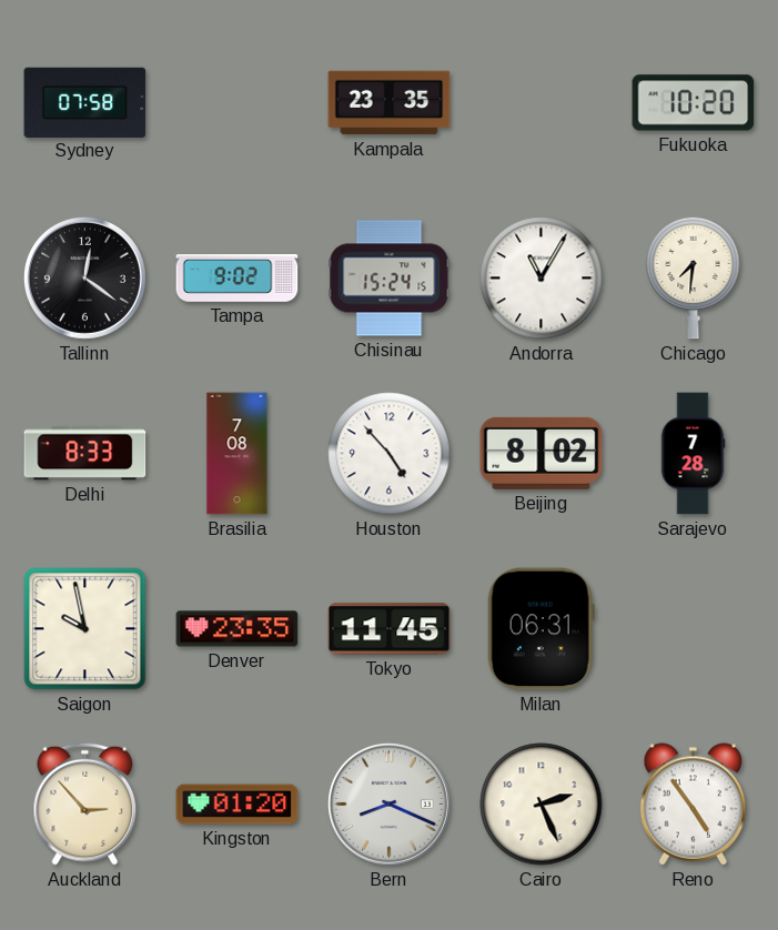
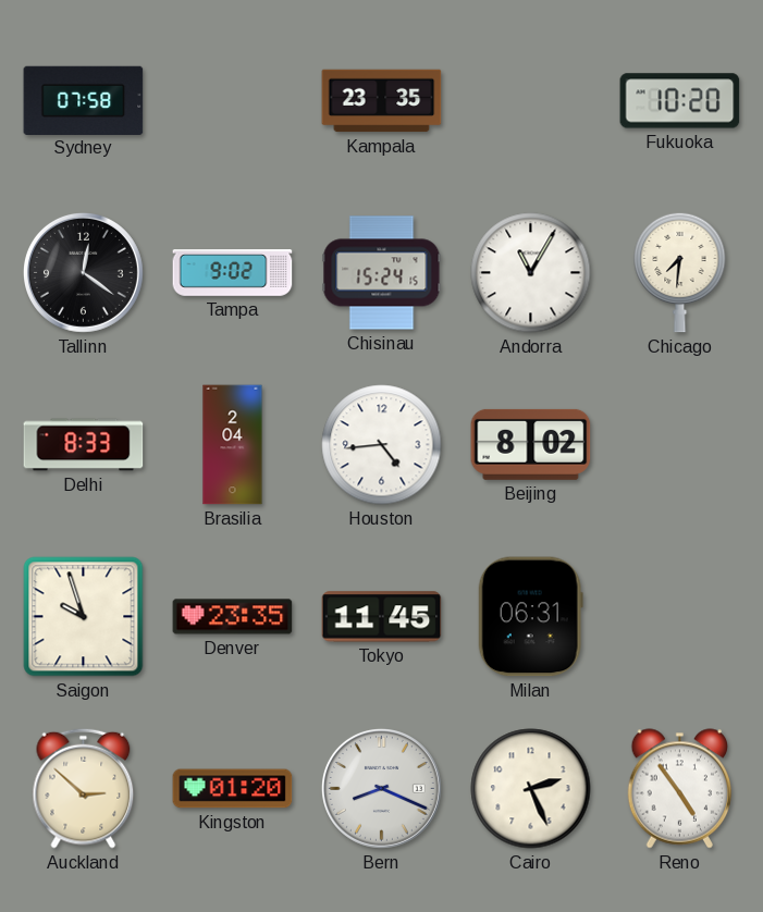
Brasilia: 7:08 -> 2:04 (233, 445)
Houston: 4:53 -> 4:44 (382, 445)
Sarajevo: 7:28 -> none (693, 454)
Saigon: 9:58 -> 9:57 (84, 617)
Auckland: 2:53 -> 2:52 (84, 788)
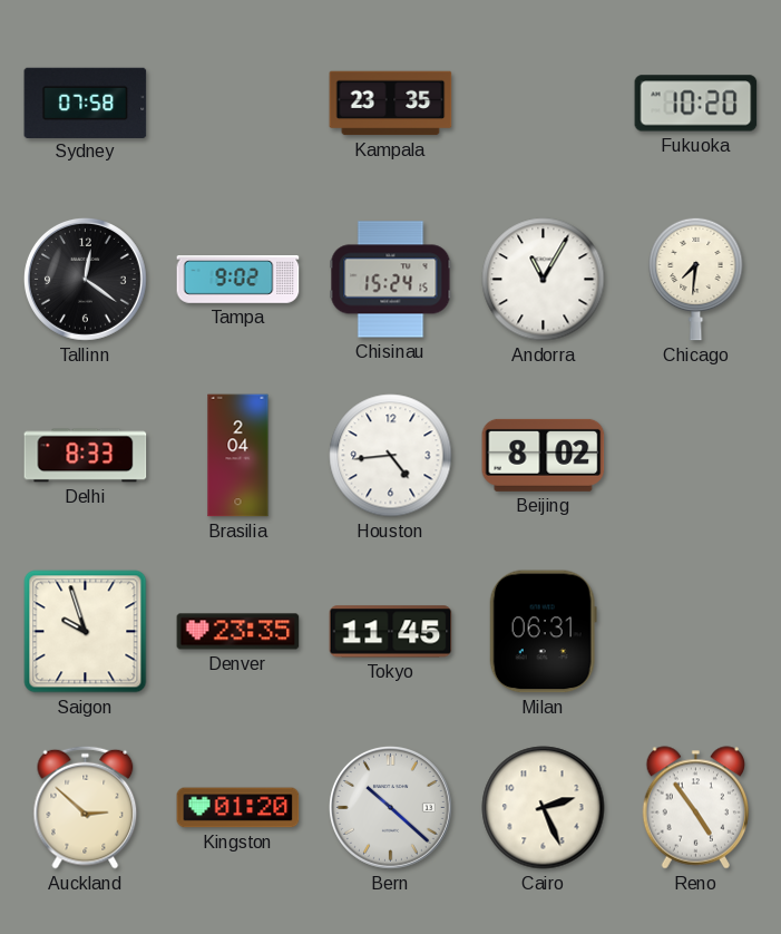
Bern: 8:19 -> 10:22 (390, 807)
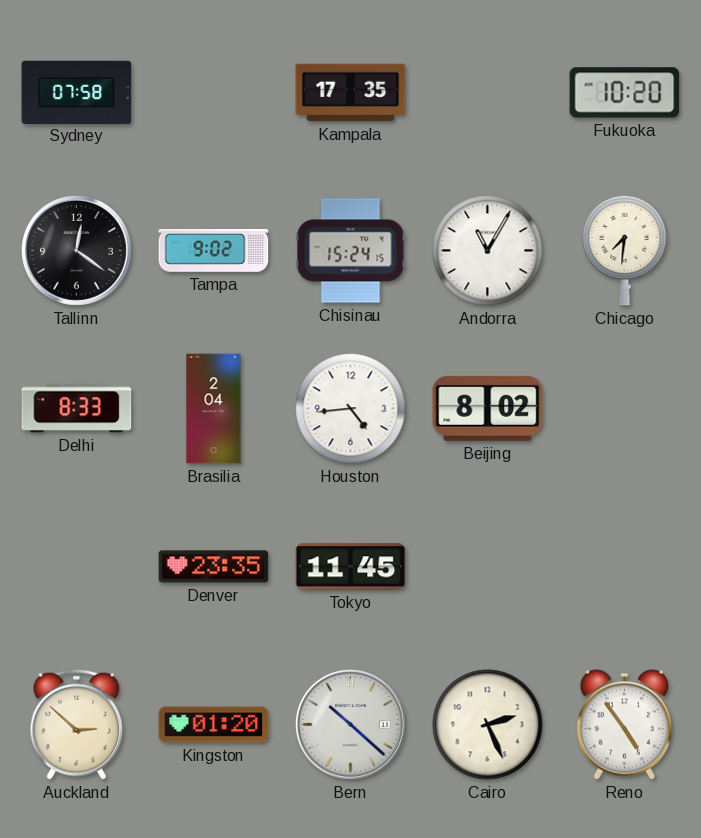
Kampala: 23:35 -> 17:35 (351, 93)
Saigon: 9:57 -> none (86, 632)
Milan: 06:31 -> none (543, 632)
